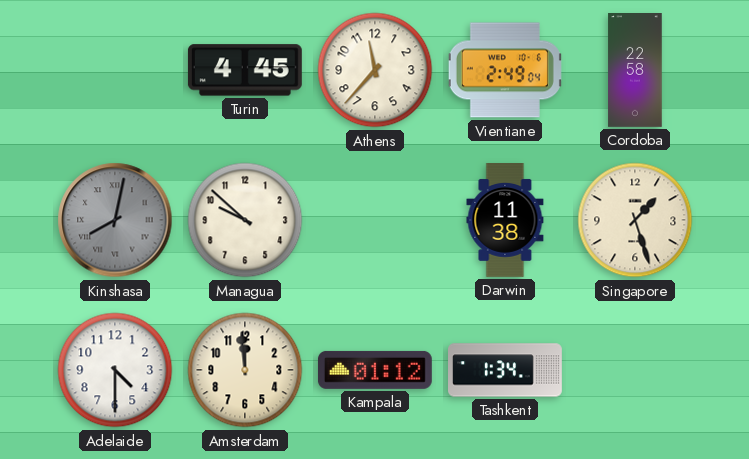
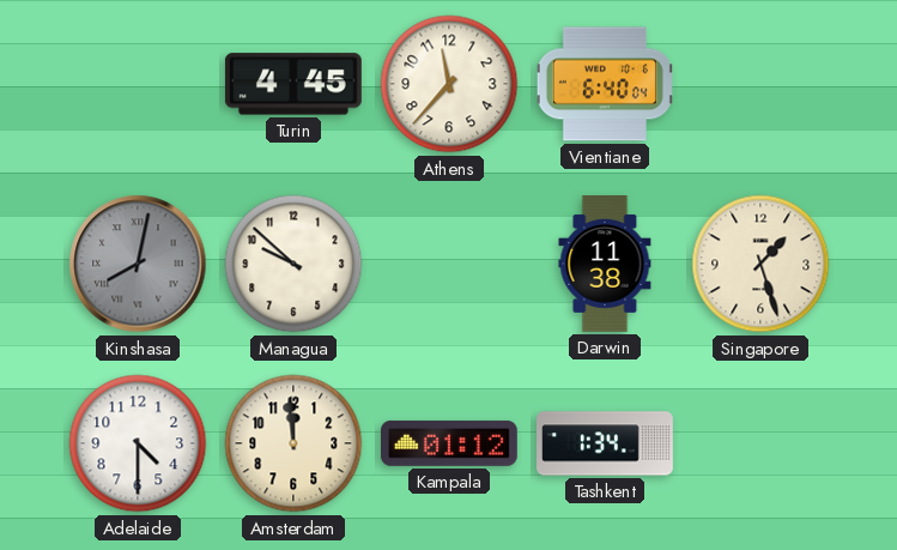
Vientiane: 2:49 -> 6:40 (605, 84)
Cordoba: 22:58 -> none (635, 71)
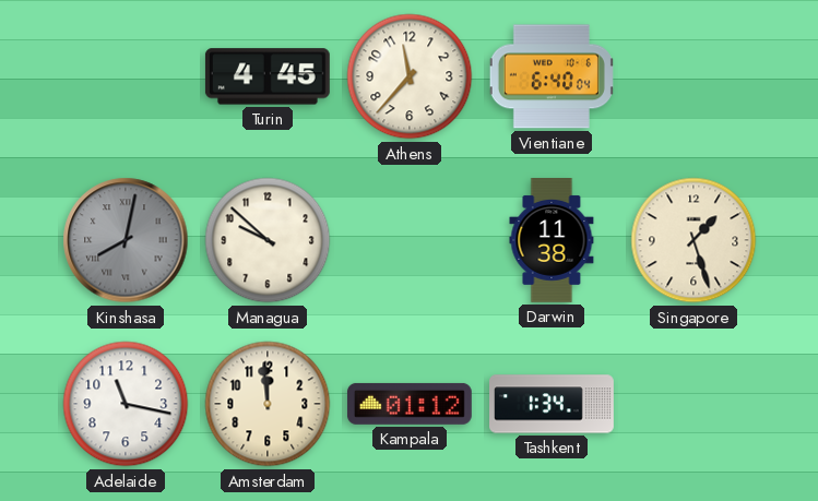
Adelaide: 4:30 -> 11:17 (126, 404)
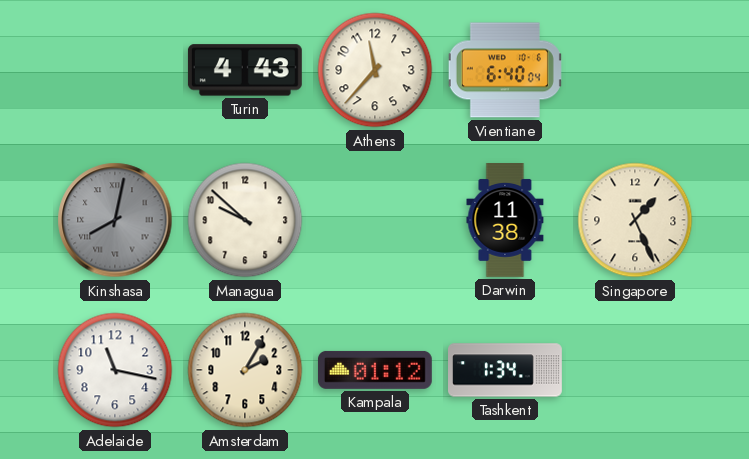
Turin: 4:45 -> 4:43 (245, 70)
Singapore: 1:27 -> 1:26 (635, 220)
Amsterdam: 11:59 -> 2:05 (245, 370)
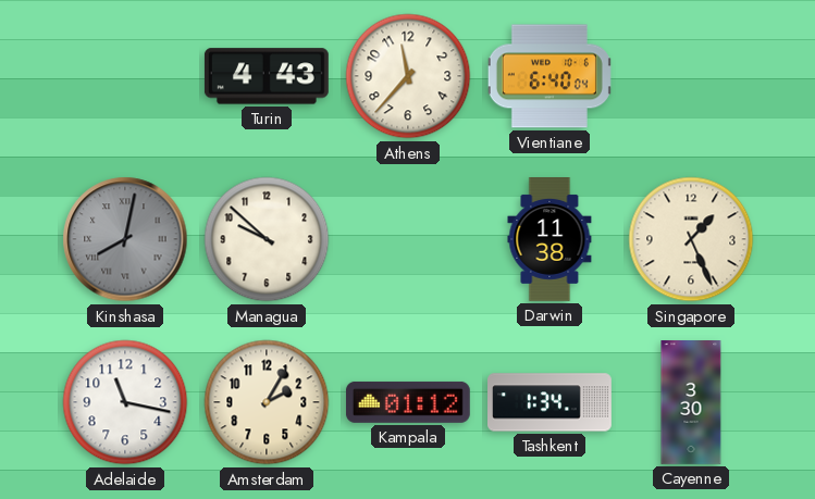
Cayenne: none -> 3:30 (691, 403)
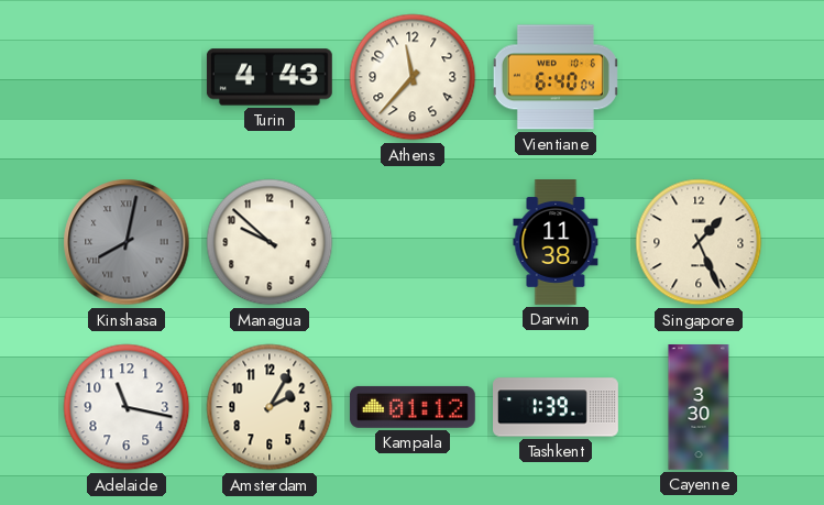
Tashkent: 1:34 -> 1:39 (557, 407)
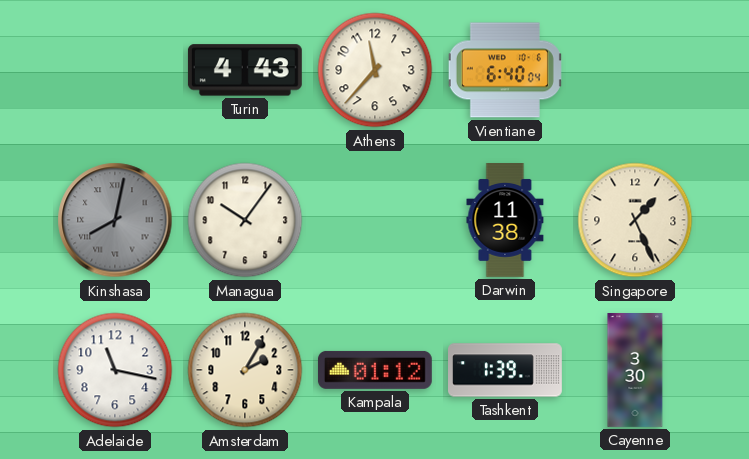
Managua: 9:52 -> 10:06 (245, 220)
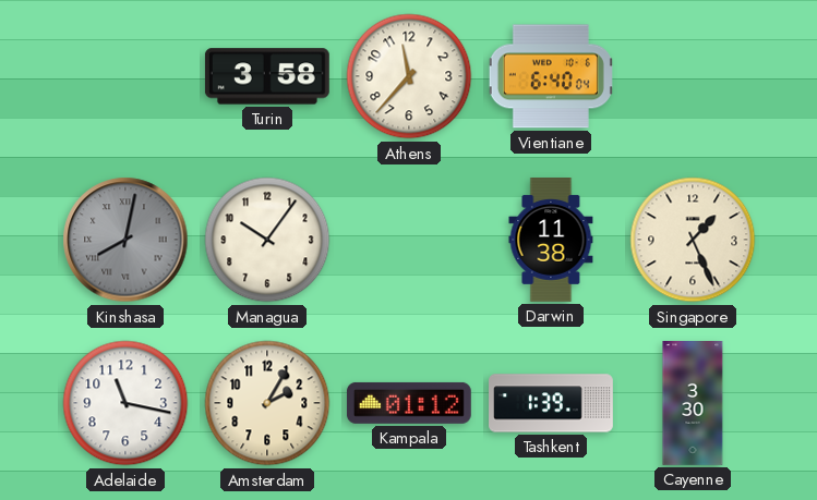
Turin: 4:43 -> 3:58 (267, 76)
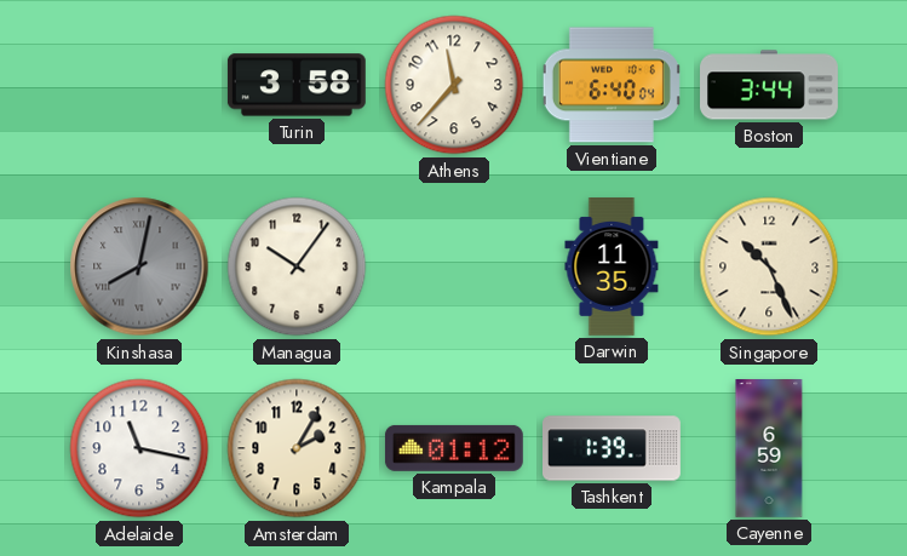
Boston: none -> 3:44 (770, 85)
Darwin: 11:38 -> 11:35 (612, 268)
Singapore: 1:26 -> 10:26 (769, 266)
Cayenne: 3:30 -> 6:59 (769, 449)
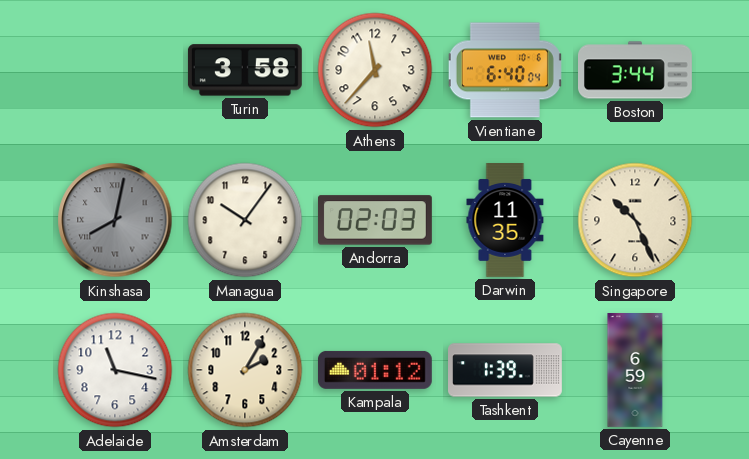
Andorra: none -> 02:03 (375, 220)
